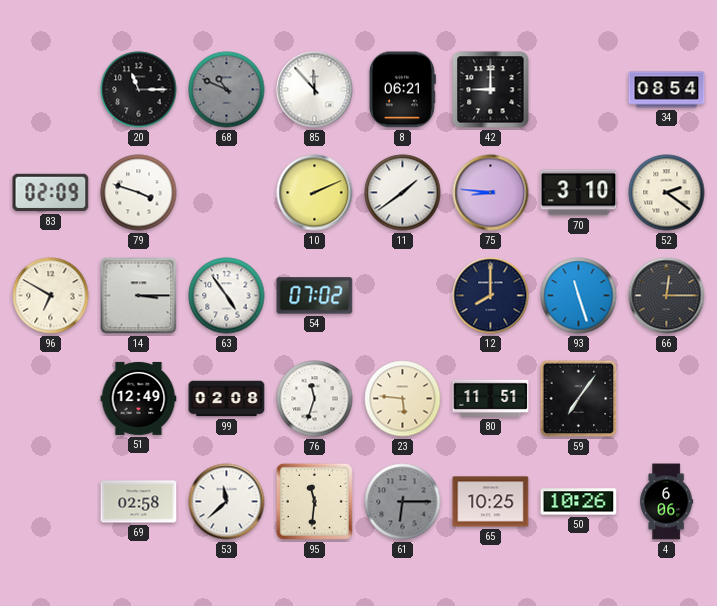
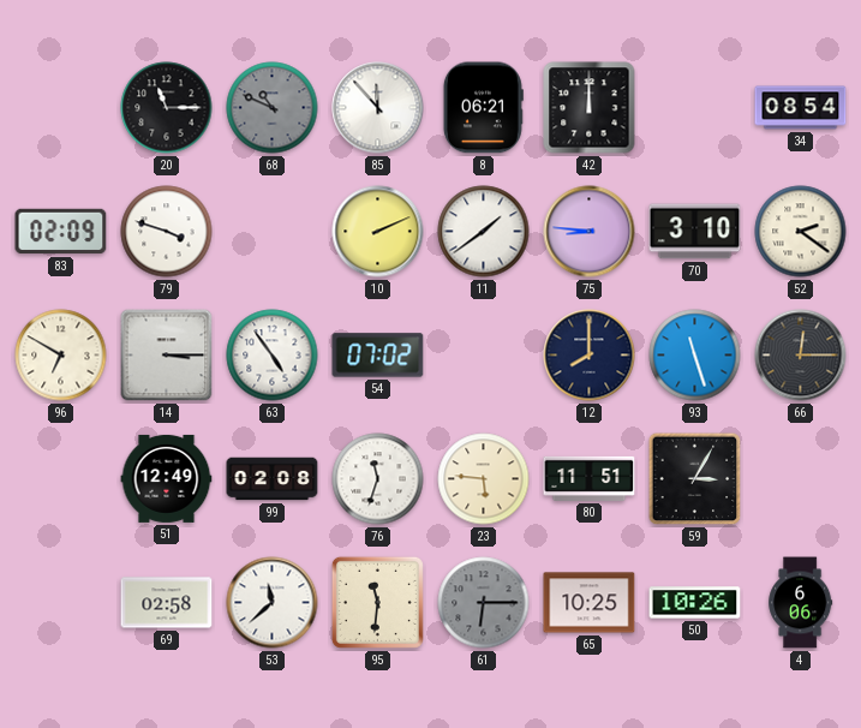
42: 9:00 -> 12:00 (590, 108)
59: 7:06 -> 3:05 (695, 479)
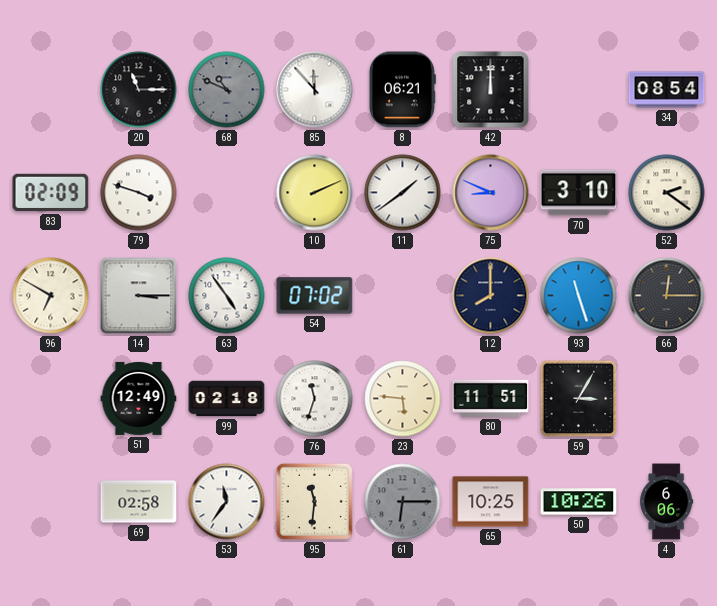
75: 8:46 -> 8:49 (491, 193)
99: 02:08 -> 02:18 (227, 399)
53: 11:38 -> 11:36 (227, 502)
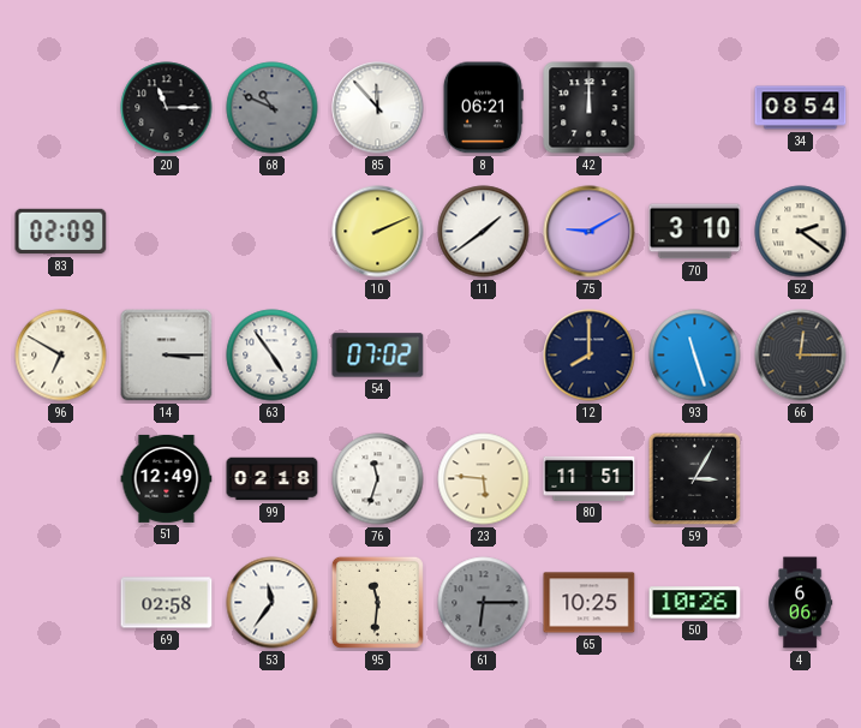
79: 3:48 -> none (139, 193)
75: 8:49 -> 9:10 (590, 232)
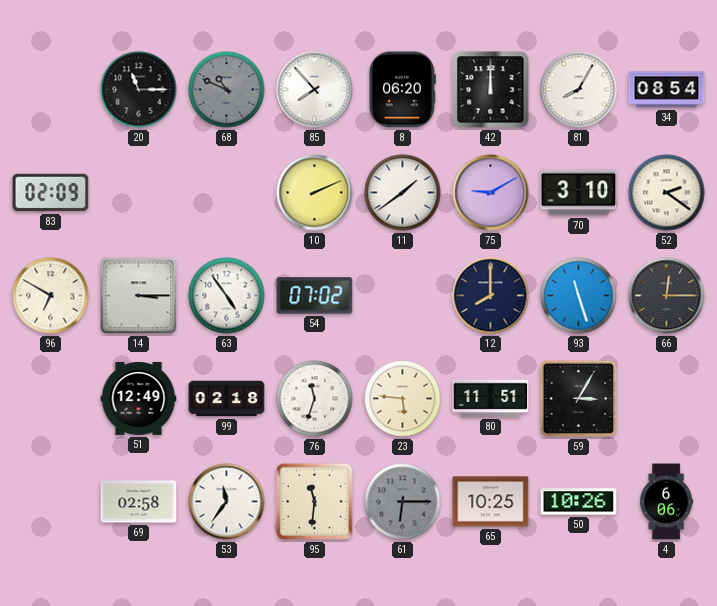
85: 11:53 -> 7:53 (315, 90)
8: 06:21 -> 06:20 (402, 90)
81: none -> 8:05 (579, 90)
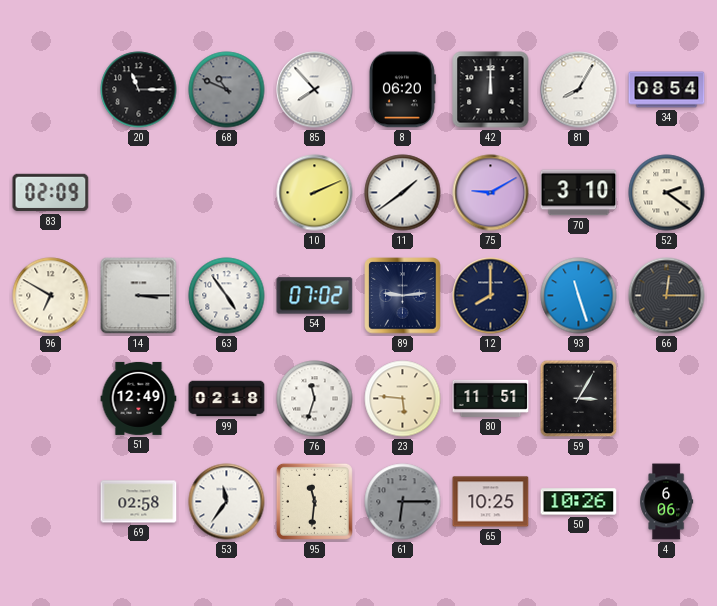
89: none -> 9:14 (403, 296)
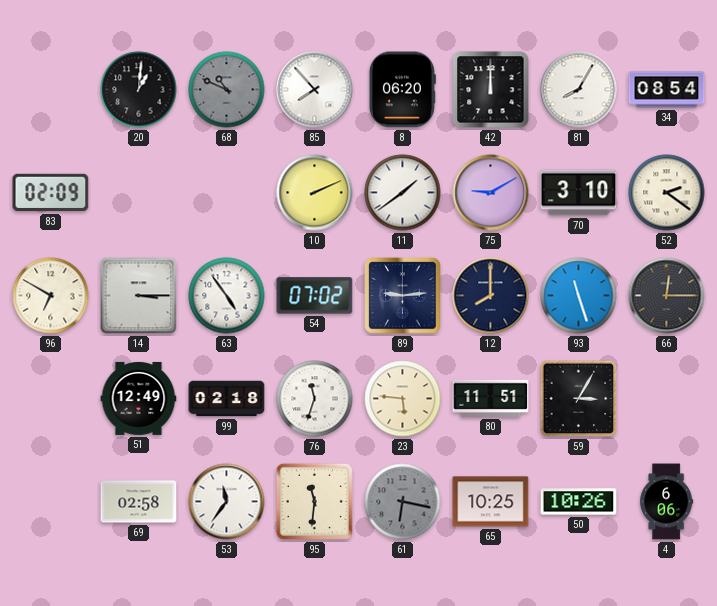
20: 11:15 -> 1:01 (139, 90)
61: 6:15 -> 6:17 (403, 502)
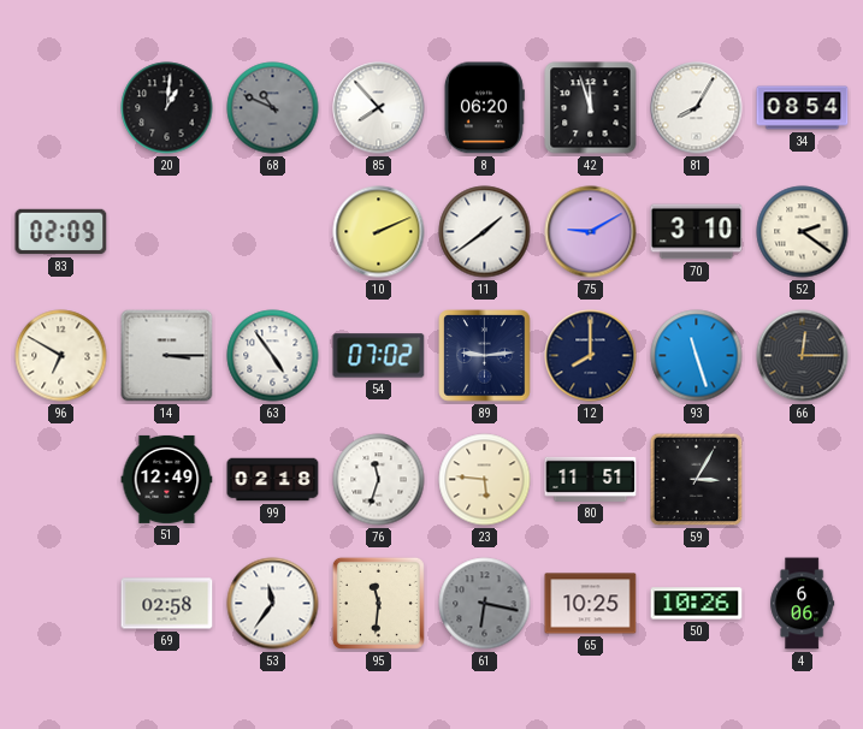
42: 12:00 -> 11:57 (591, 108)
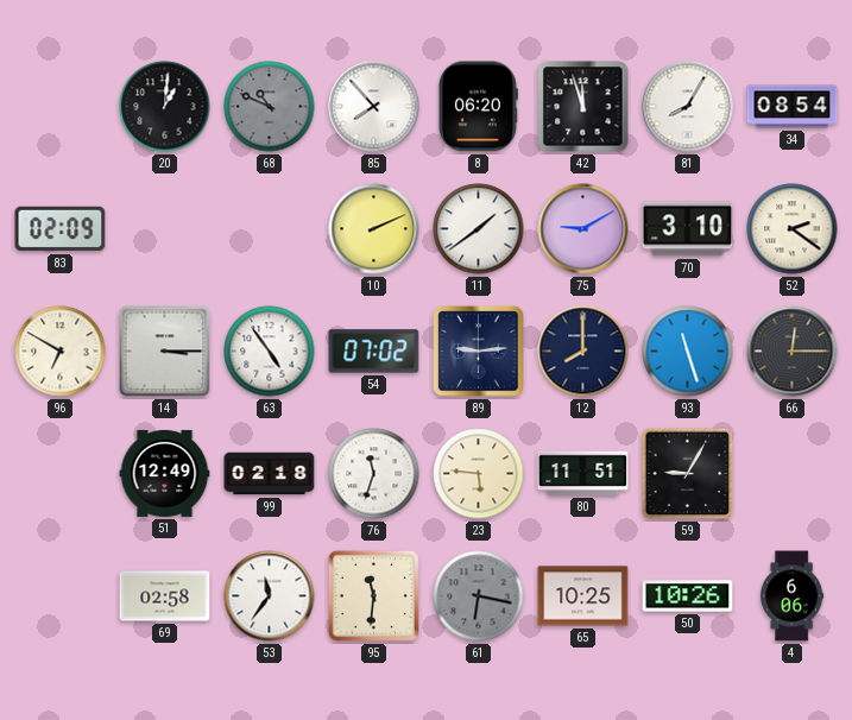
59: 3:05 -> 9:05 (688, 474)
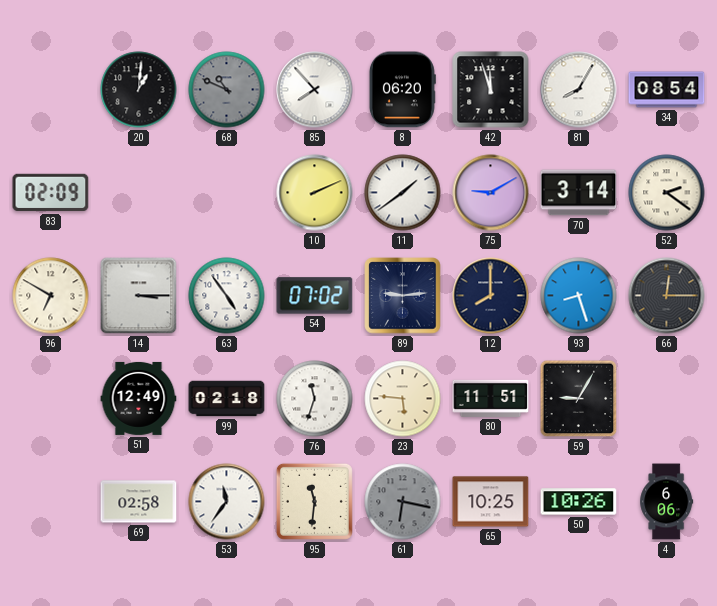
70: 3:10 -> 3:14 (579, 193)
93: 11:27 -> 8:27 (579, 296)
